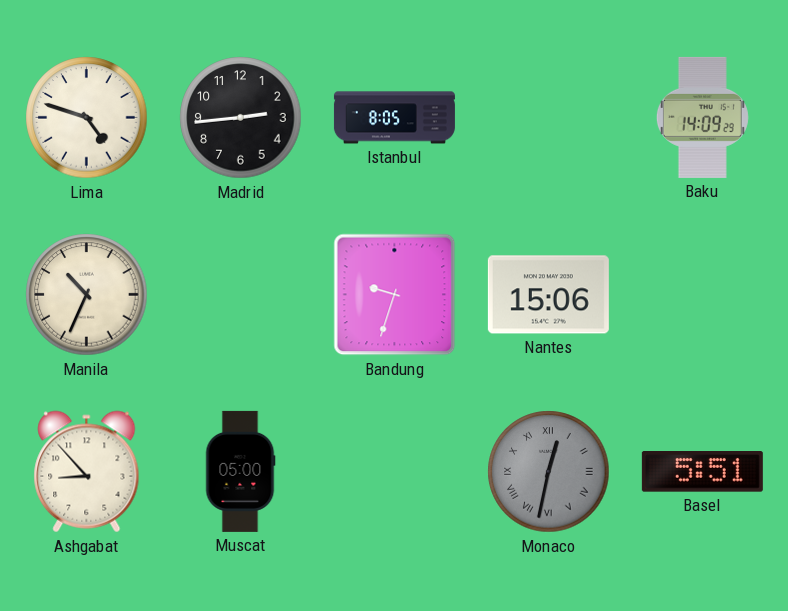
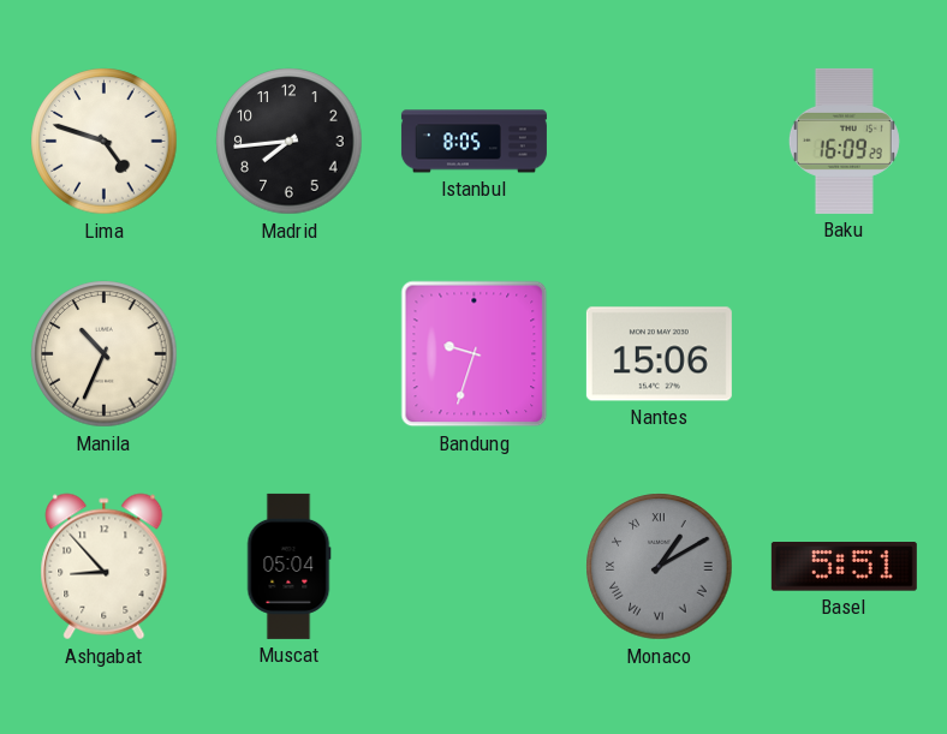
Madrid: 2:44 -> 7:44 (290, 142)
Baku: 14:09 -> 16:09 (844, 141)
Muscat: 05:00 -> 05:04 (288, 566)
Monaco: 12:32 -> 1:10 (660, 567)
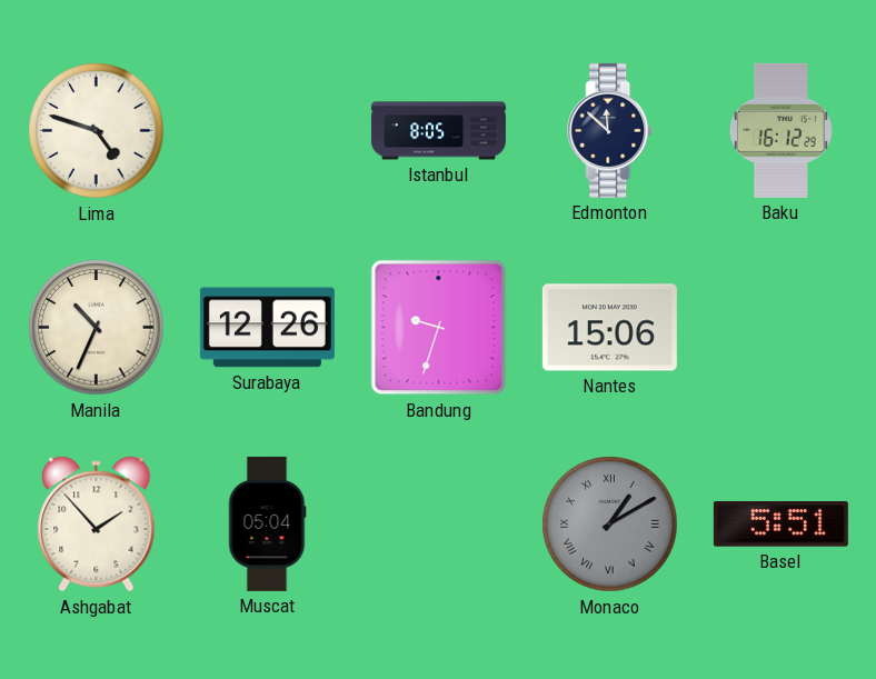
Madrid: 7:44 -> none (290, 142)
Edmonton: none -> 11:52 (610, 130)
Baku: 16:09 -> 16:12 (780, 130)
Surabaya: none -> 12:26 (267, 328)
Ashgabat: 8:53 -> 1:53 (97, 525)
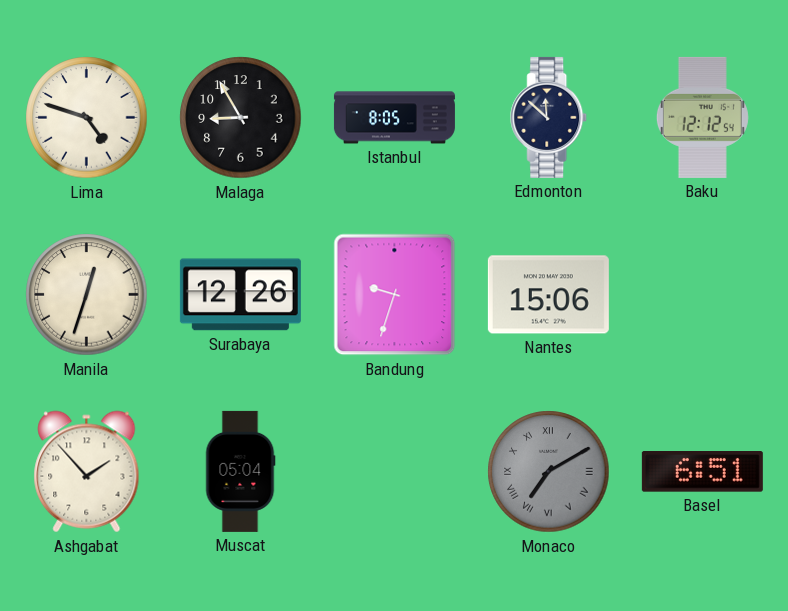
Malaga: none -> 8:55 (241, 118)
Baku: 16:12 -> 12:12 (702, 117)
Manila: 10:34 -> 12:33 (87, 295)
Monaco: 1:10 -> 7:10 (549, 472)
Basel: 5:51 -> 6:51 (702, 472)
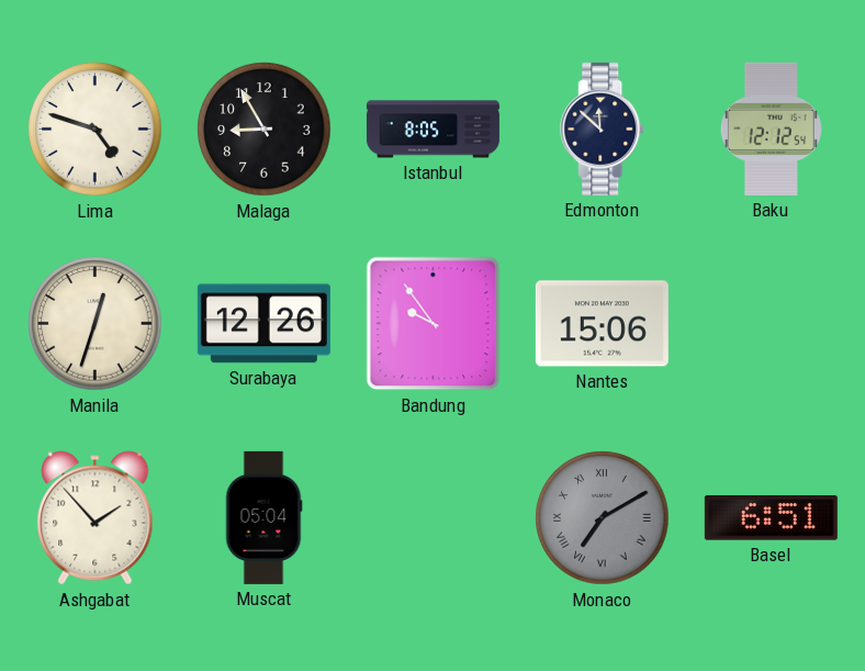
Bandung: 9:33 -> 9:54 (434, 324)
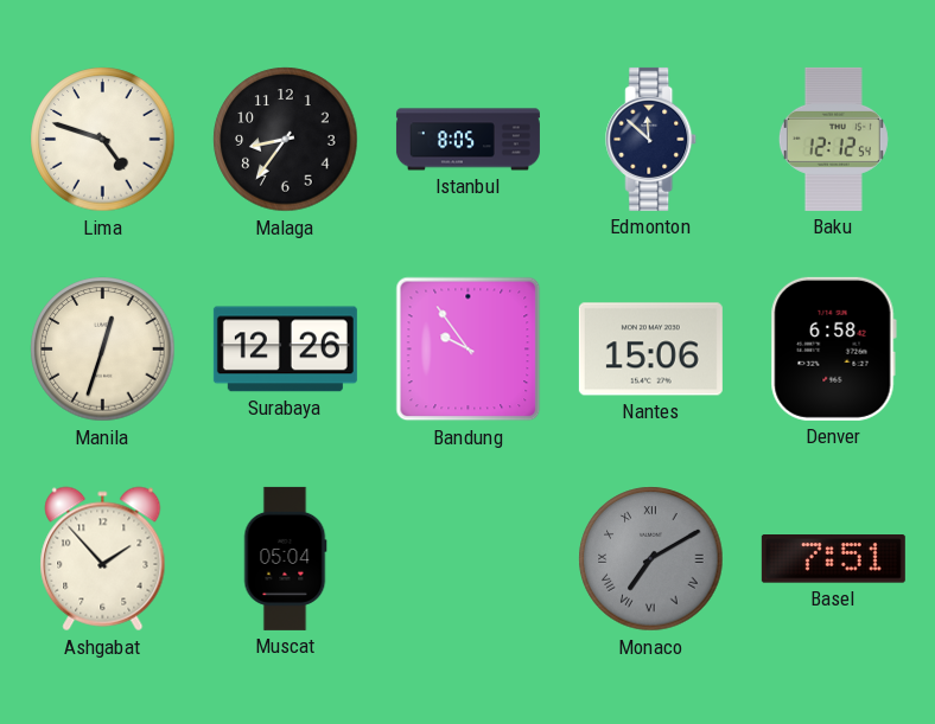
Malaga: 8:55 -> 8:36 (286, 140)
Denver: none -> 6:58 (833, 348)
Basel: 6:51 -> 7:51 (833, 559)
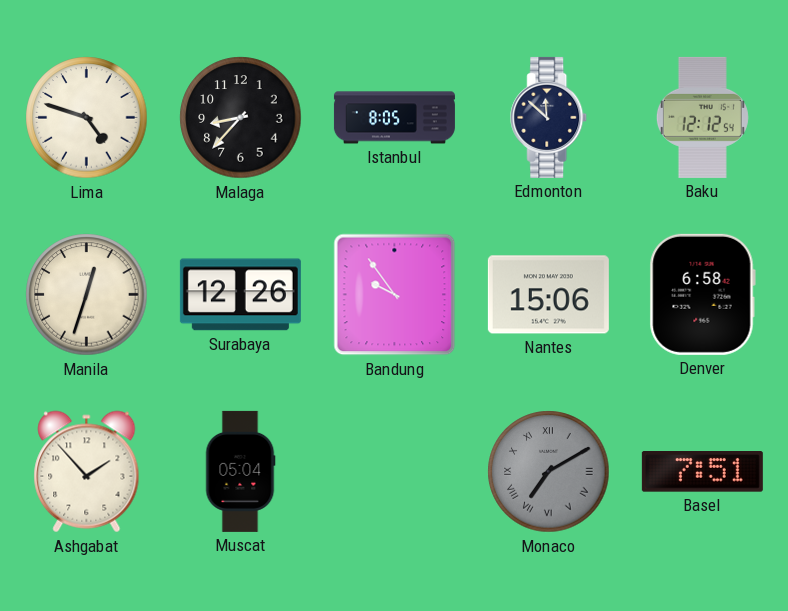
Malaga: 8:36 -> 8:37 (241, 118)
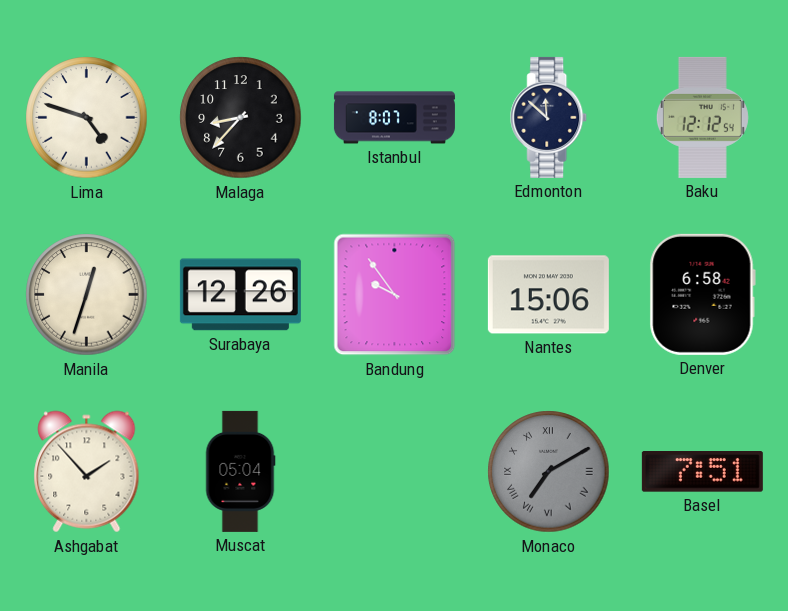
Istanbul: 8:05 -> 8:07 (394, 118)
